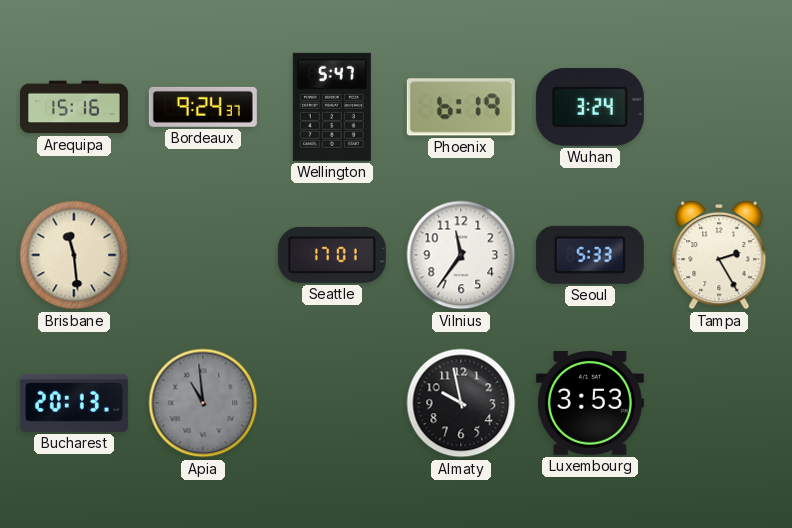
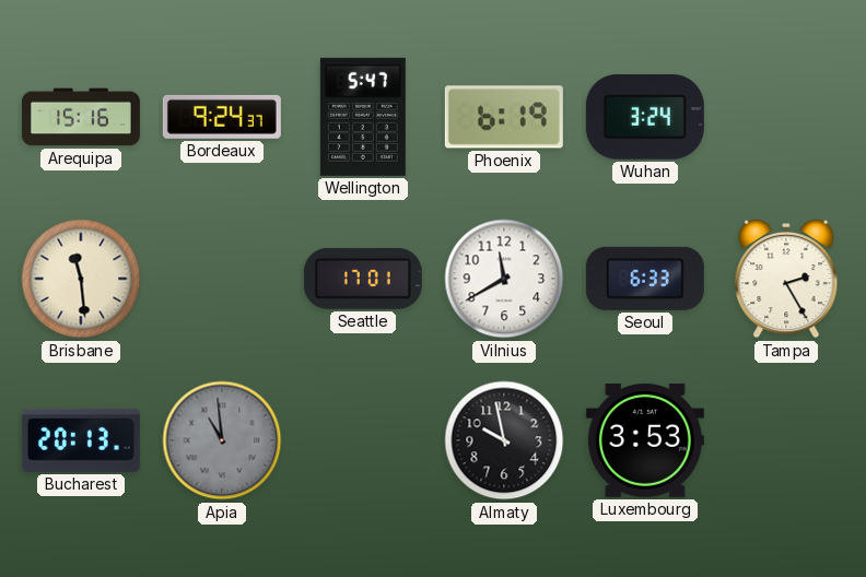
Vilnius: 11:36 -> 11:40 (504, 279)
Seoul: 5:33 -> 6:33 (645, 279)
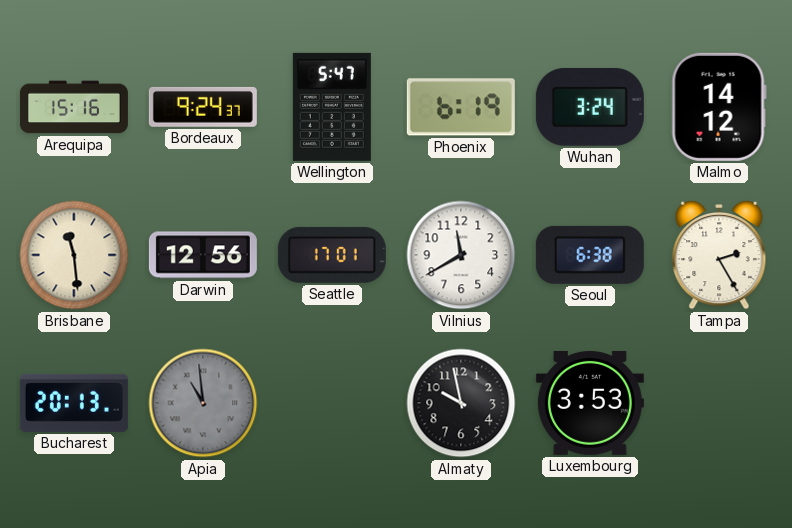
Malmo: none -> 14:12 (719, 107)
Darwin: none -> 12:56 (203, 255)
Seoul: 6:33 -> 6:38 (590, 255)
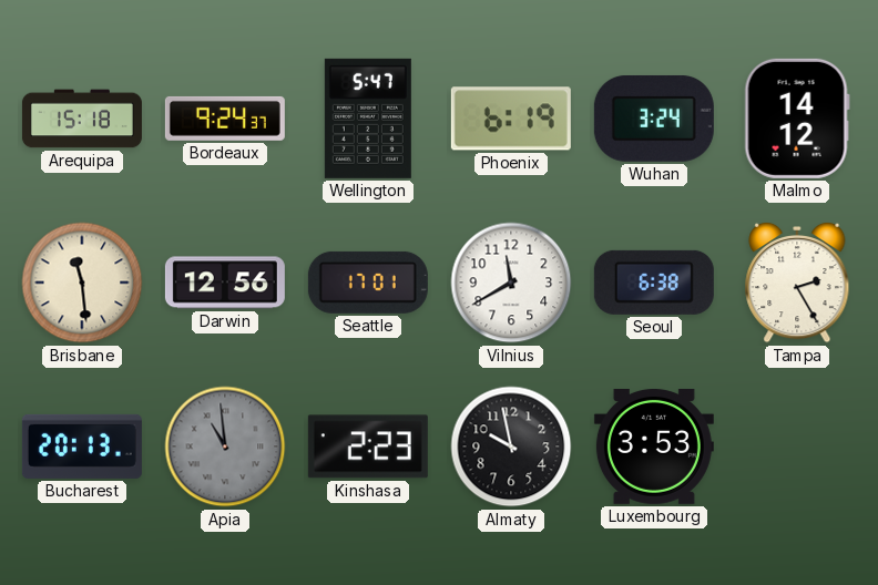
Arequipa: 15:16 -> 15:18 (82, 119)
Kinshasa: none -> 2:23 (368, 447)
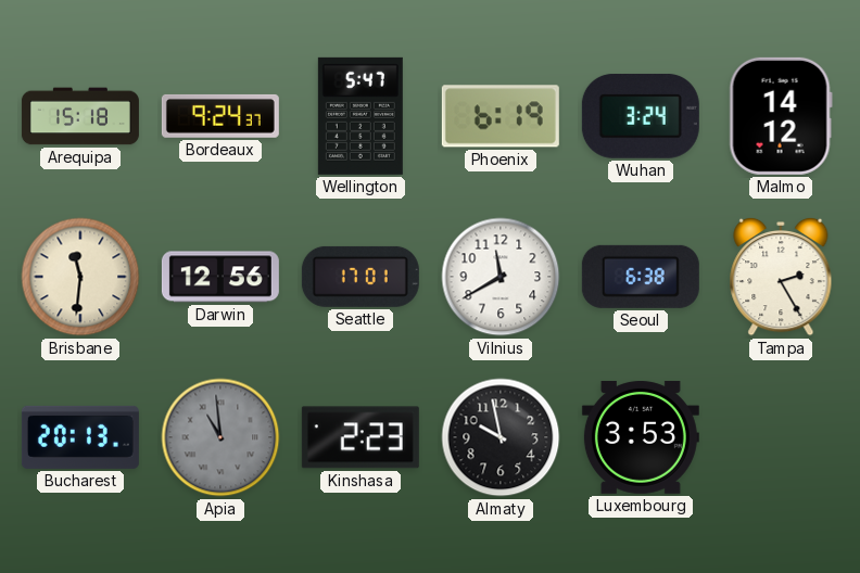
Brisbane: 11:29 -> 11:31 (80, 277)
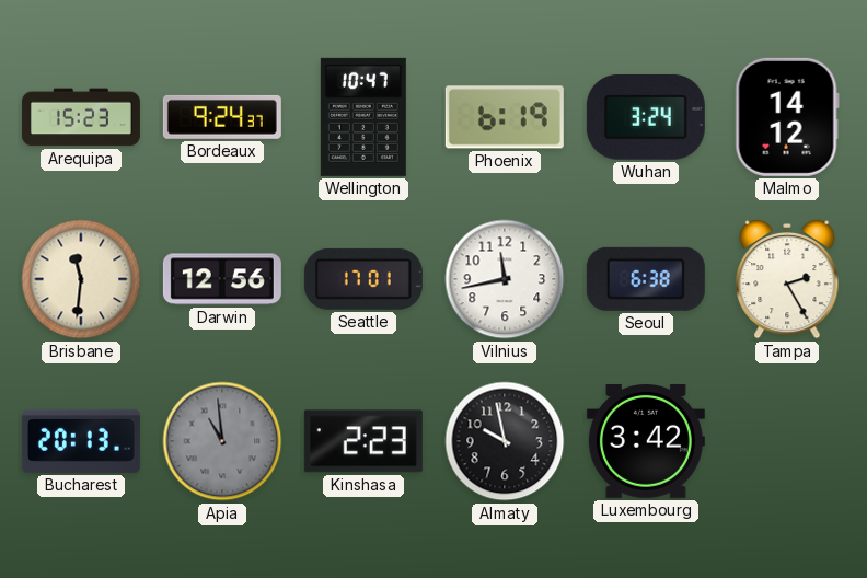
Arequipa: 15:18 -> 15:23 (81, 117)
Wellington: 5:47 -> 10:47 (363, 117)
Vilnius: 11:40 -> 11:43 (505, 279)
Luxembourg: 3:53 -> 3:42 (646, 441)
